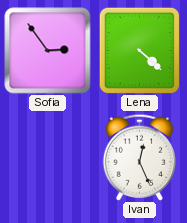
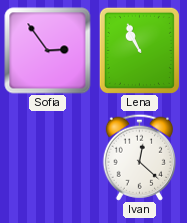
Lena: 4:22 -> 10:56 (139, 50)
Ivan: 12:26 -> 12:22 (139, 157)
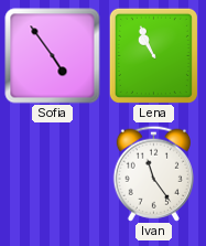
Sofia: 2:54 -> 4:54 (53, 56)
Ivan: 12:22 -> 11:24 (153, 173)
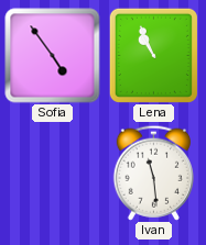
Ivan: 11:24 -> 11:29 (153, 172)
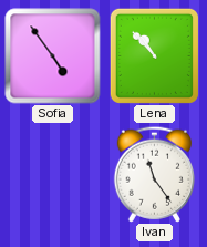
Lena: 10:56 -> 10:53 (154, 55)
Ivan: 11:29 -> 11:24 (154, 174)
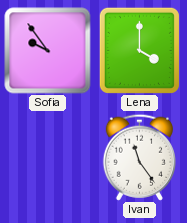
Sofia: 4:54 -> 9:54 (48, 51)
Lena: 10:53 -> 4:00 (139, 50)
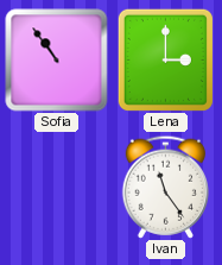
Sofia: 9:54 -> 10:54 (57, 61)
Lena: 4:00 -> 3:00 (165, 59)
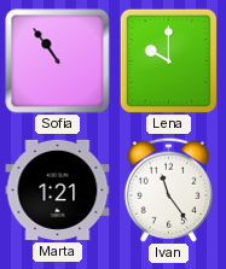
Lena: 3:00 -> 10:00 (168, 60)
Marta: none -> 1:21 (58, 189)
